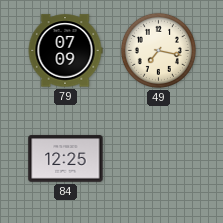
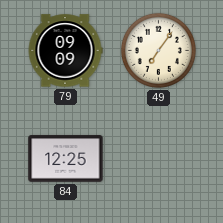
79: 07:09 -> 09:09 (65, 51)
49: 7:17 -> 7:06 (158, 50)
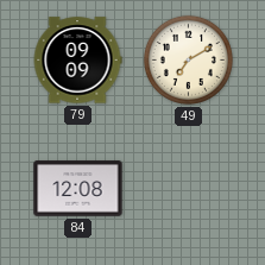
49: 7:06 -> 7:10 (188, 59)
84: 12:25 -> 12:08 (78, 189)
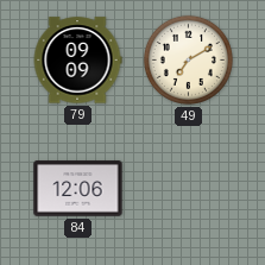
84: 12:08 -> 12:06 (78, 189)
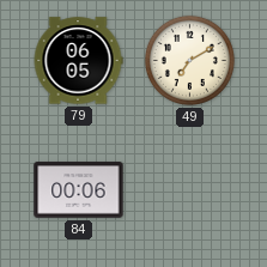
79: 09:09 -> 06:05 (78, 61)
84: 12:06 -> 00:06 (79, 190)
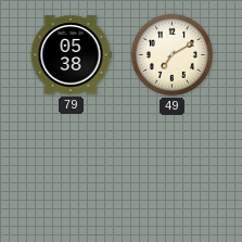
79: 06:05 -> 05:38 (71, 55)
84: 00:06 -> none (79, 190)
